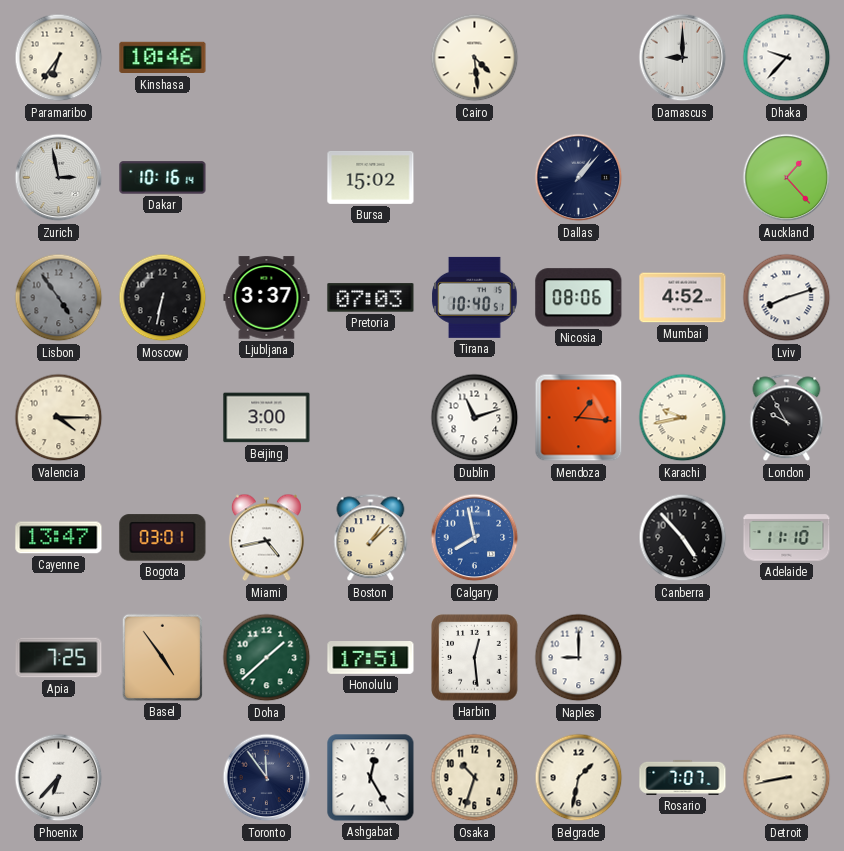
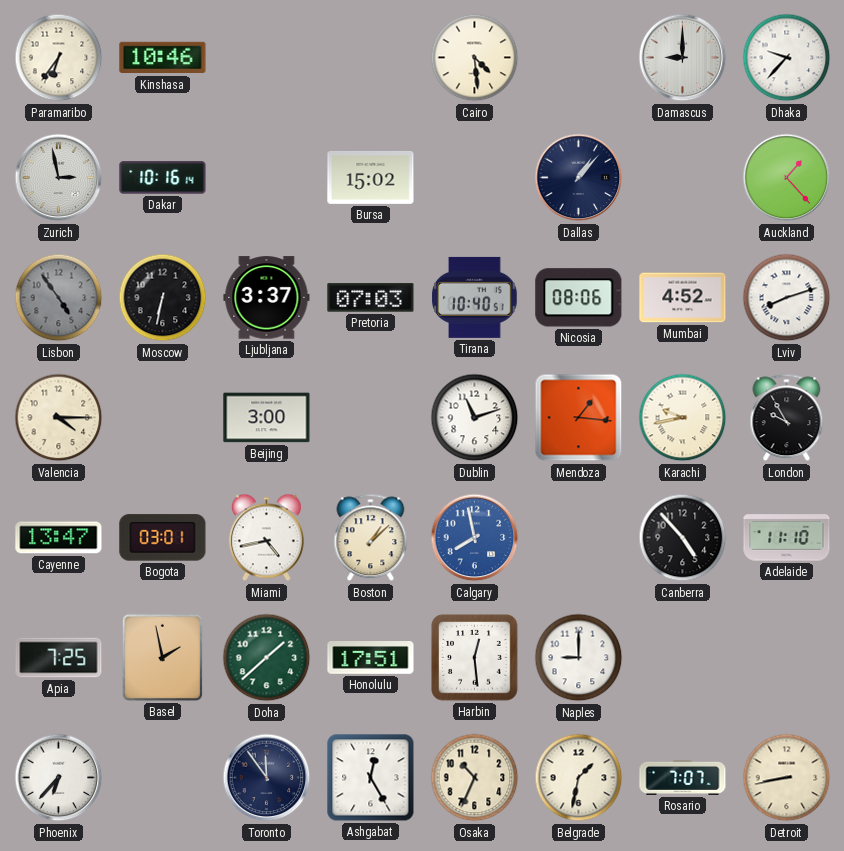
Basel: 4:54 -> 1:58 (162, 657)
Osaka: 10:33 -> 10:34 (475, 778)
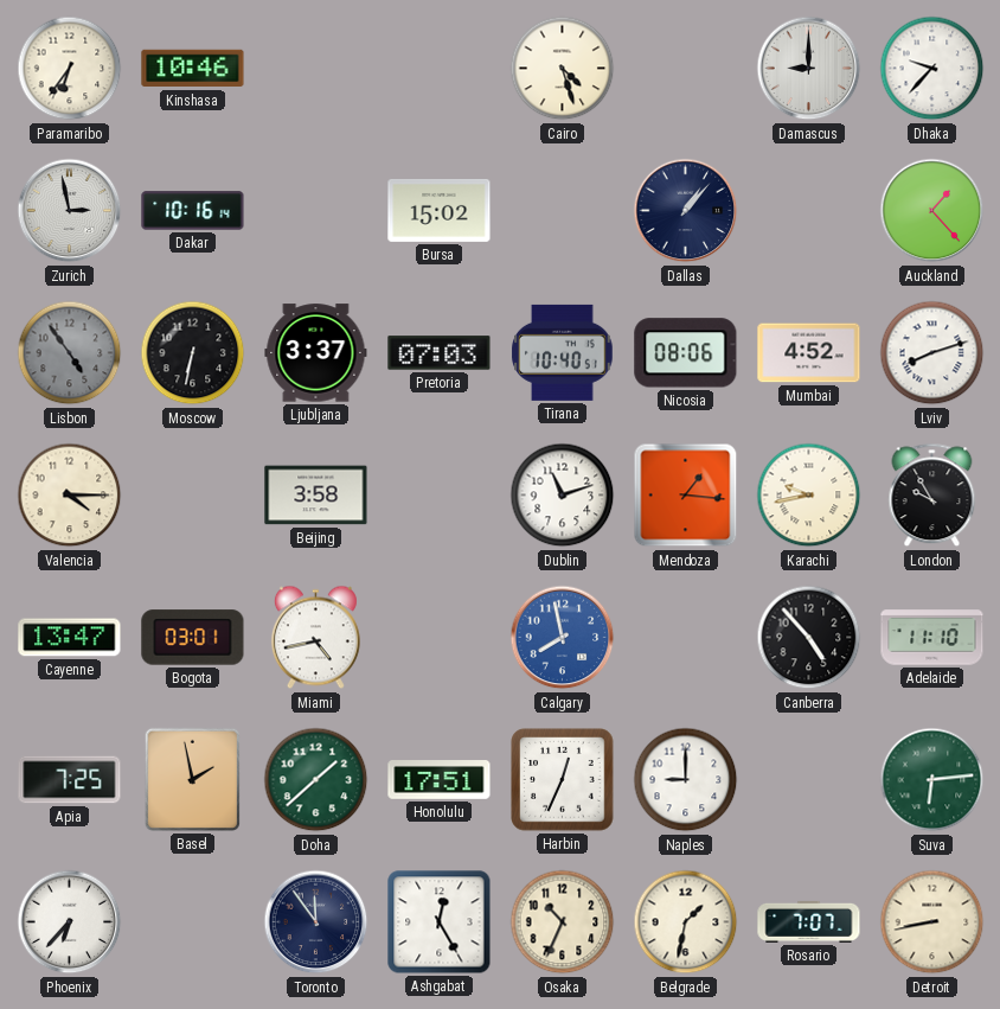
Cairo: 4:29 -> 4:27 (563, 69)
Beijing: 3:00 -> 3:58 (316, 496)
Boston: 1:08 -> none (371, 538)
Harbin: 12:29 -> 12:34 (563, 780)
Suva: none -> 6:14 (932, 780)
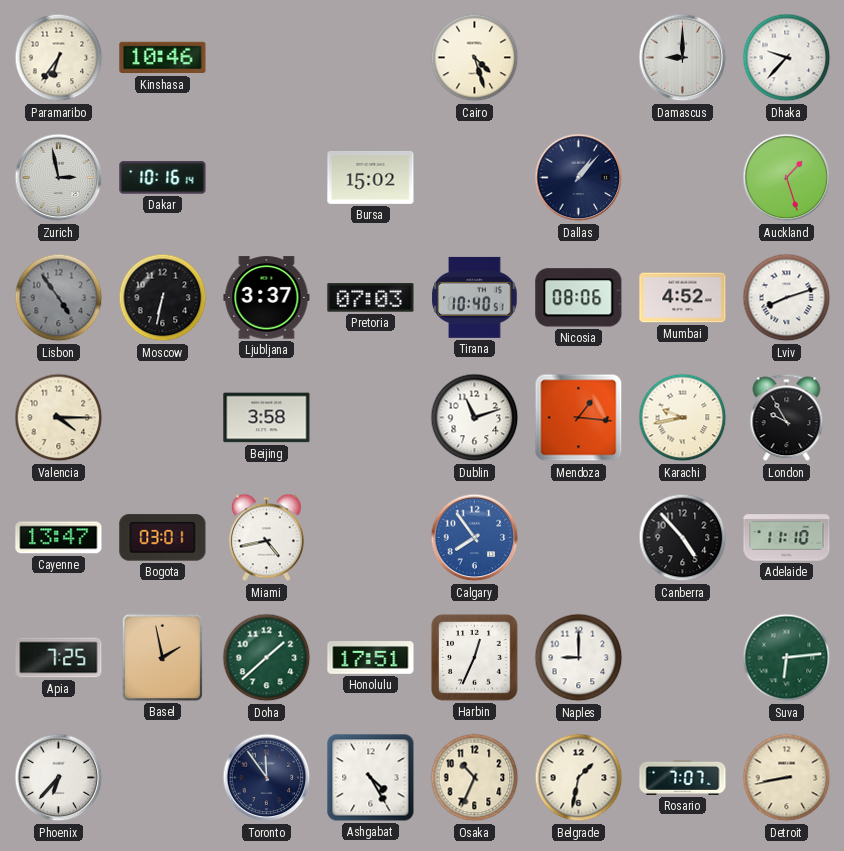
Auckland: 1:23 -> 1:27 (787, 178)
Calgary: 7:58 -> 7:54 (475, 538)
Ashgabat: 12:25 -> 4:25 (371, 778)
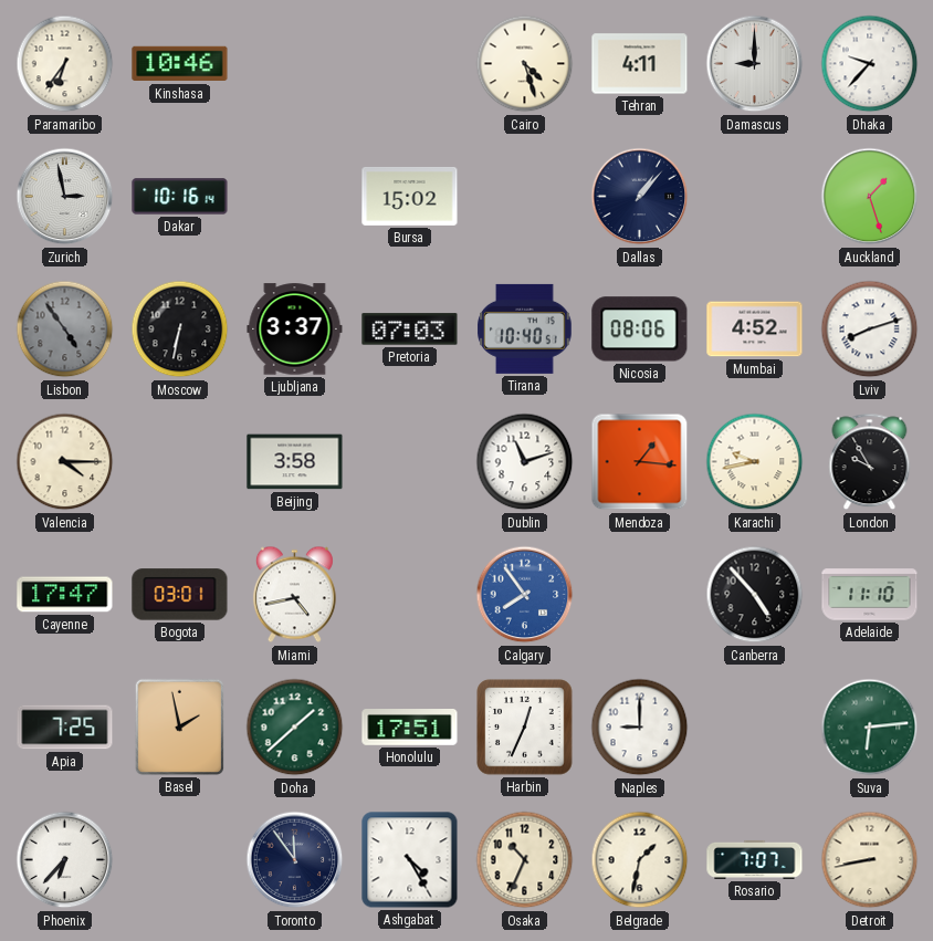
Tehran: none -> 4:11 (640, 64)
Cayenne: 13:47 -> 17:47 (65, 595)
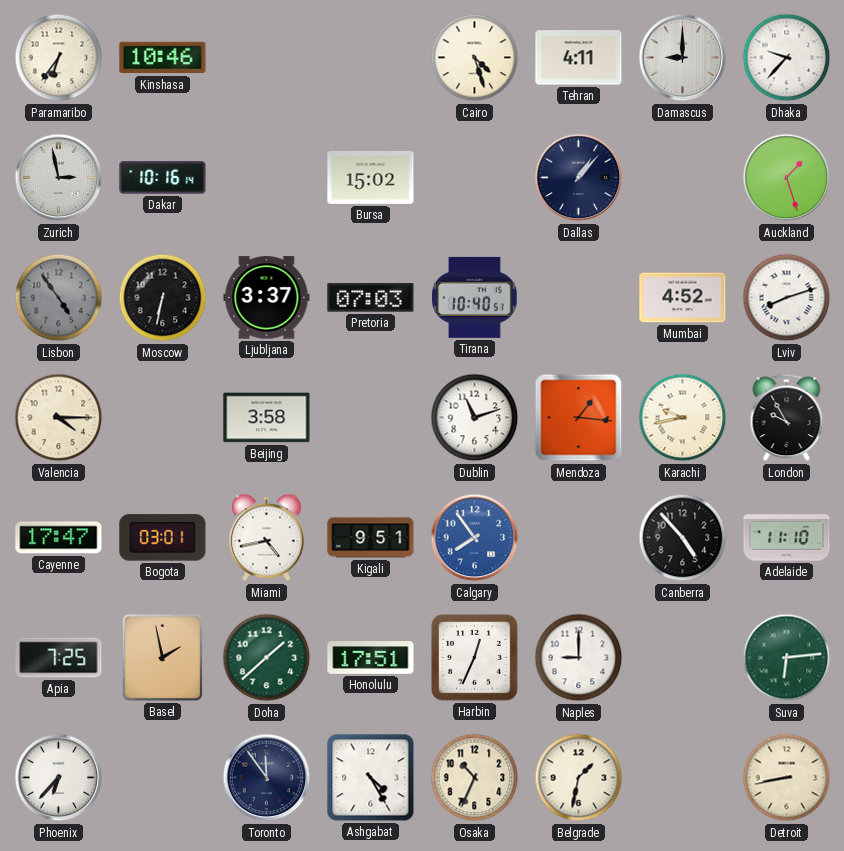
Nicosia: 08:06 -> none (640, 330)
Kigali: none -> 9:51 (371, 538)
Rosario: 7:07 -> none (755, 859)
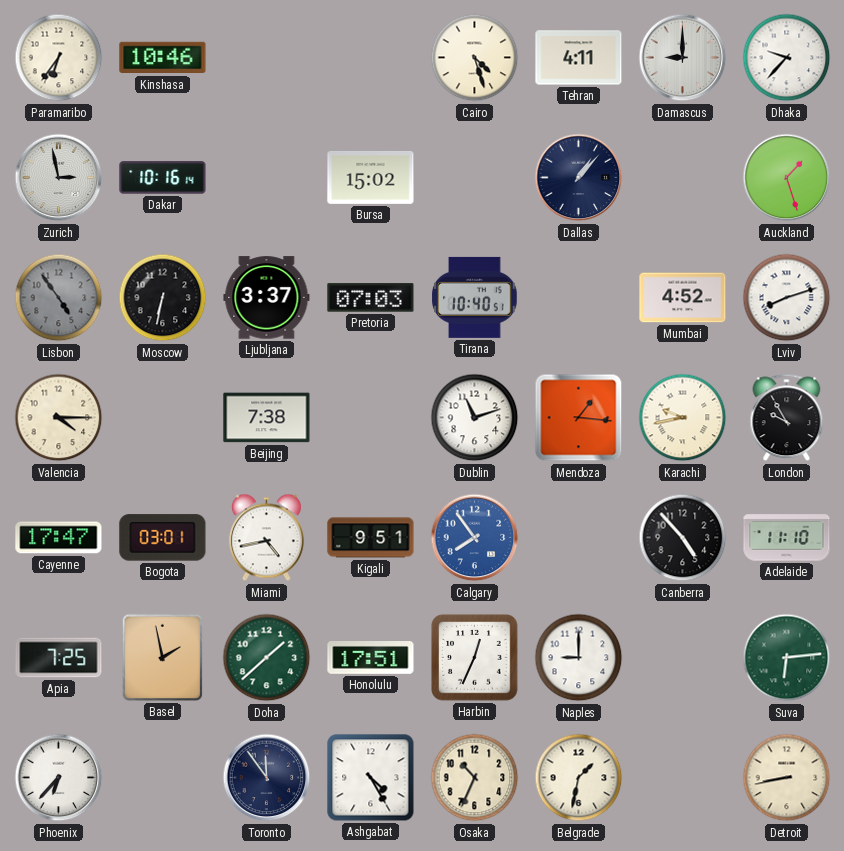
Beijing: 3:58 -> 7:38 (267, 418)
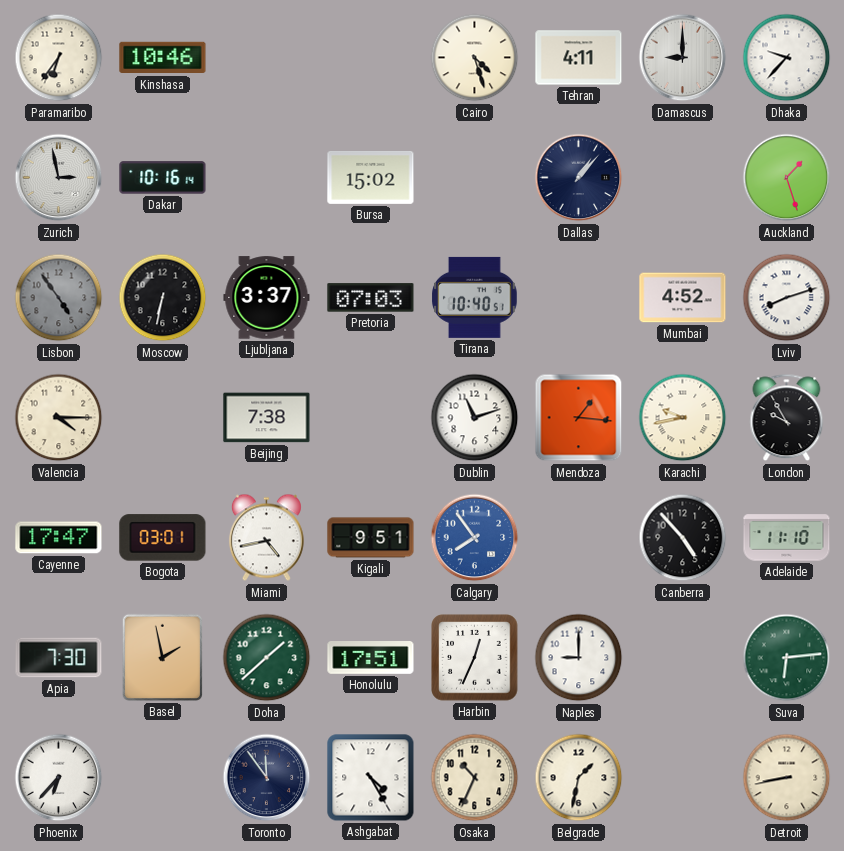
Apia: 7:25 -> 7:30 (59, 658)
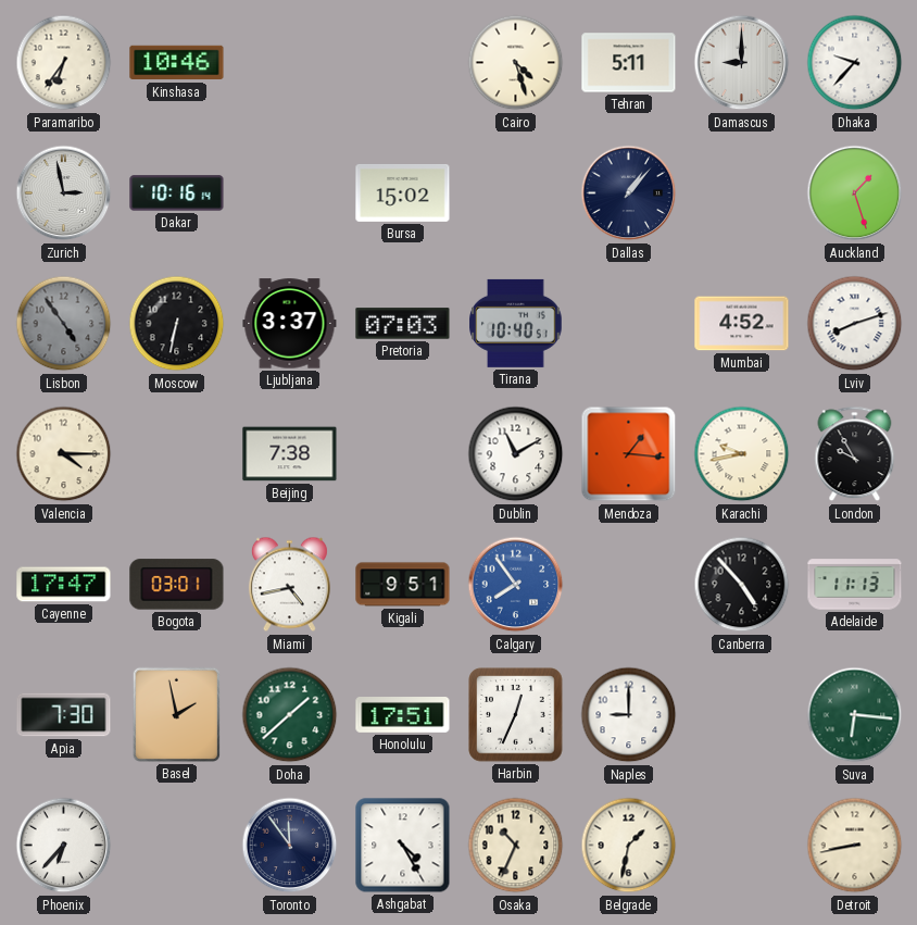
Tehran: 4:11 -> 5:11 (629, 63)
Dublin: 11:12 -> 11:10 (516, 454)
Adelaide: 11:10 -> 11:13 (855, 585)
Suva: 6:14 -> 6:16 (855, 715)
